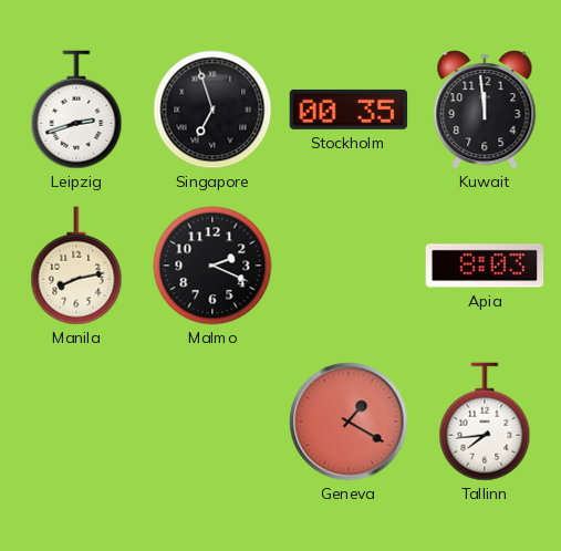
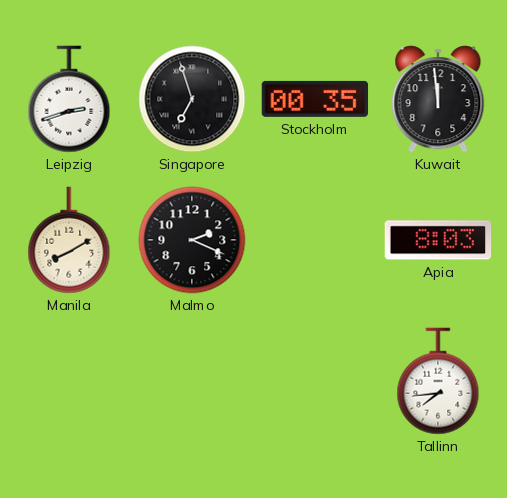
Manila: 8:13 -> 8:10 (69, 240)
Geneva: 1:20 -> none (349, 422)
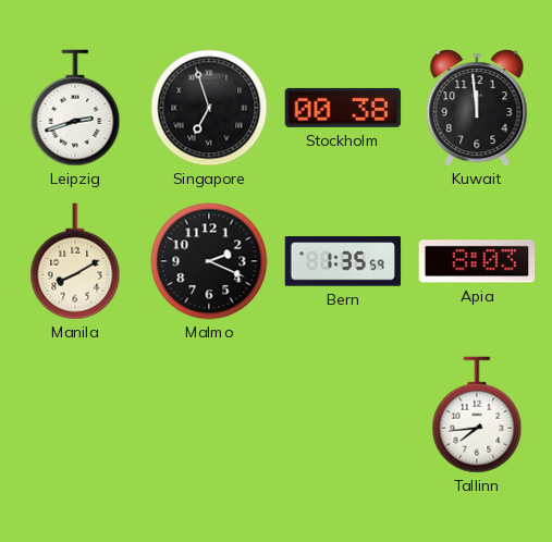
Stockholm: 00:35 -> 00:38 (343, 108)
Bern: none -> 1:35 (343, 261)
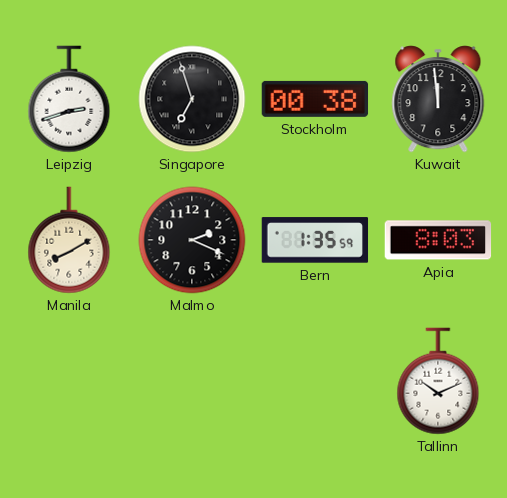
Tallinn: 7:44 -> 10:11 (438, 381)
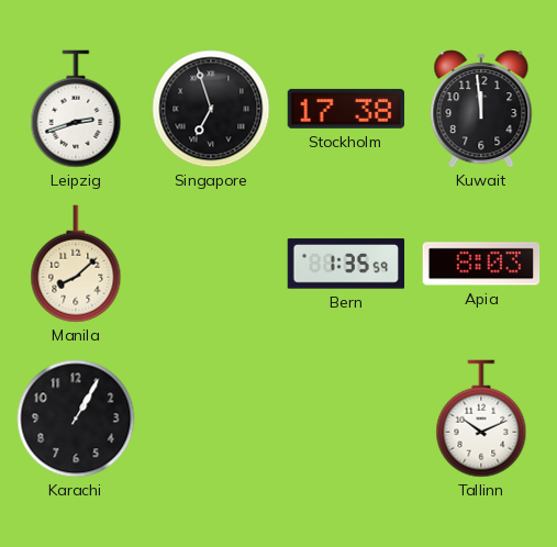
Stockholm: 00:38 -> 17:38 (346, 109)
Manila: 8:10 -> 8:08 (76, 264)
Malmo: 2:19 -> none (192, 240)
Karachi: none -> 1:05 (76, 418)
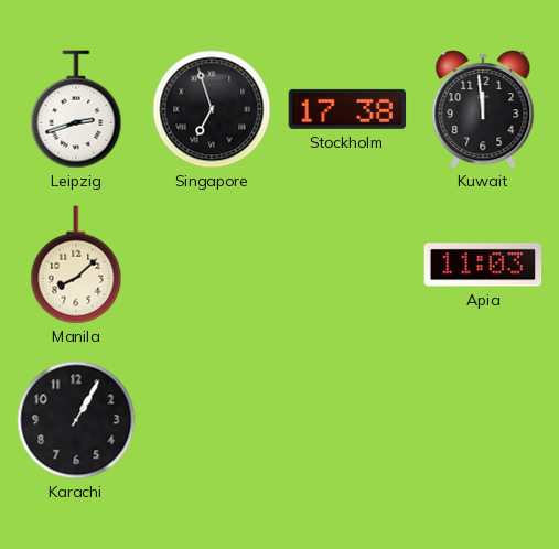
Bern: 1:35 -> none (346, 264)
Apia: 8:03 -> 11:03 (483, 265)
Tallinn: 10:11 -> none (481, 418)
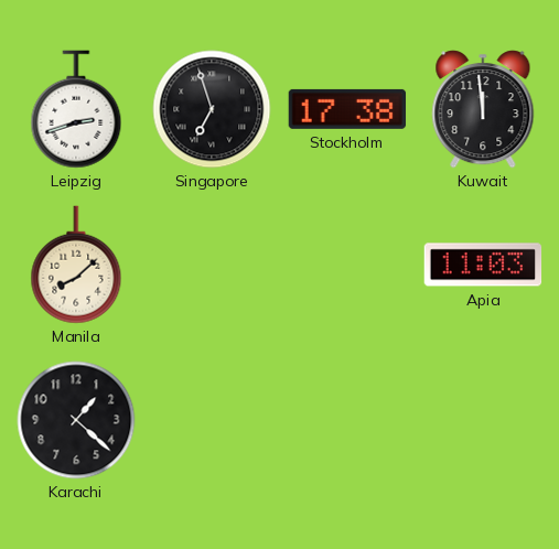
Karachi: 1:05 -> 1:22 (76, 420)
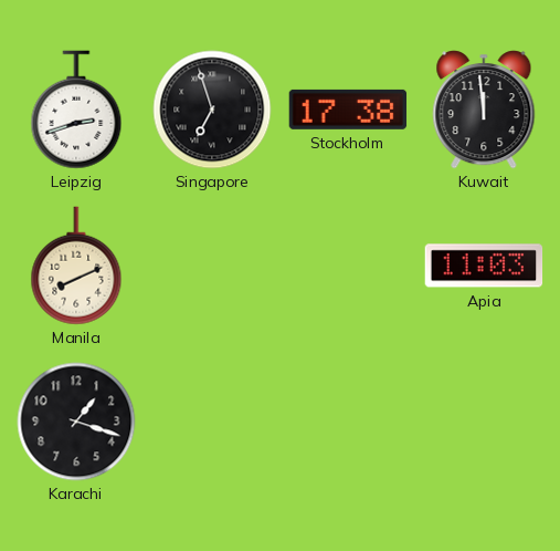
Manila: 8:08 -> 8:11 (76, 266)
Karachi: 1:22 -> 1:18 (76, 422)
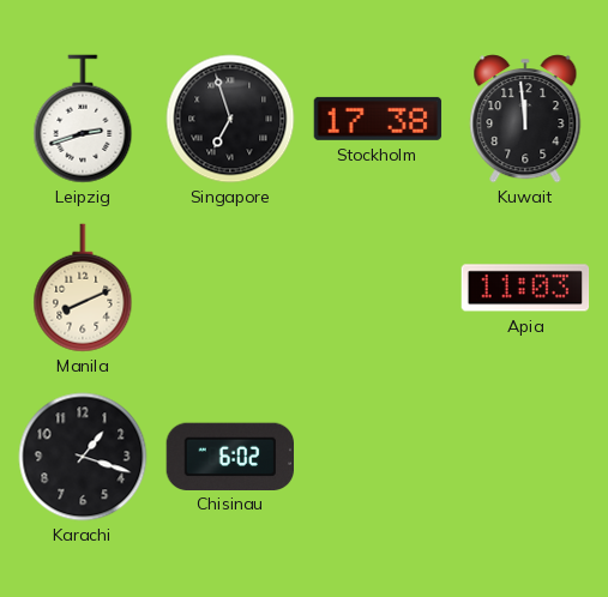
Chisinau: none -> 6:02 (229, 456)
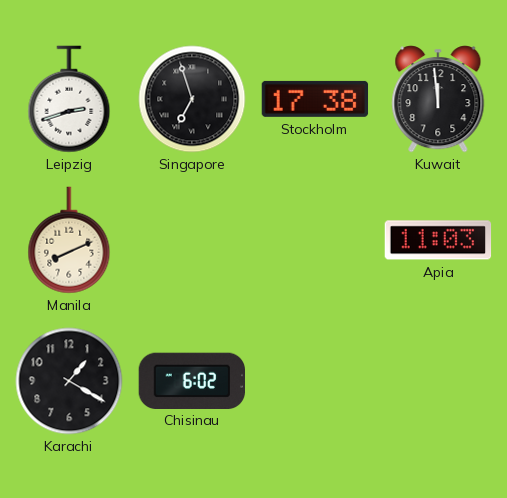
Karachi: 1:18 -> 1:20 (69, 381)
